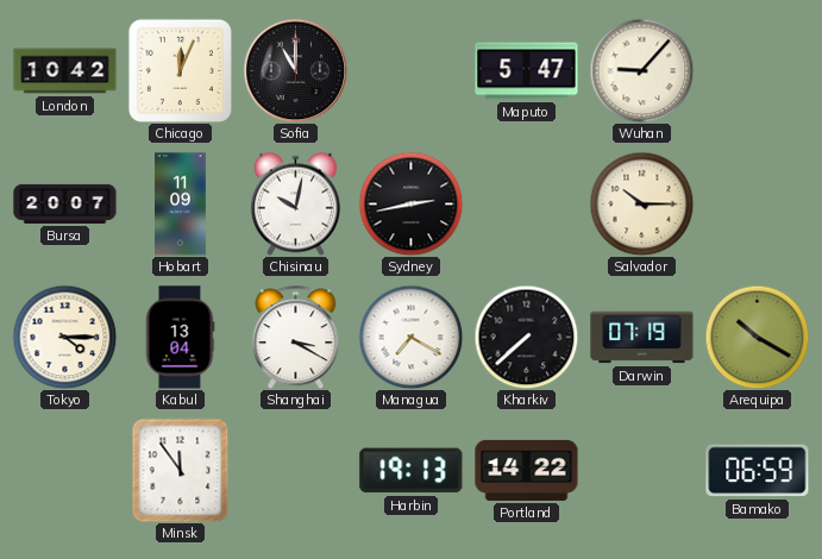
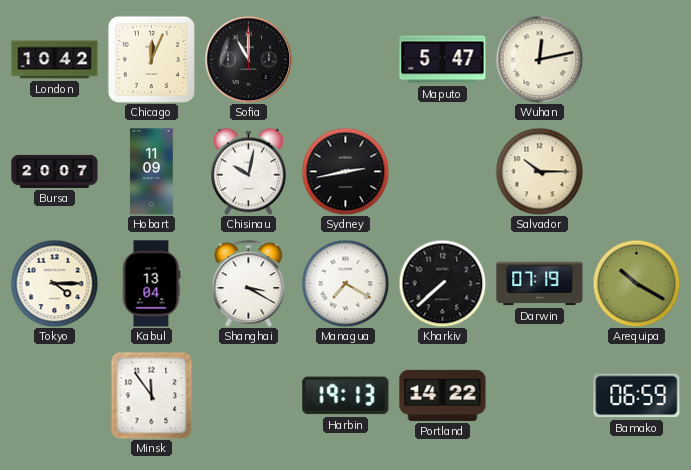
Wuhan: 9:07 -> 12:13 (539, 59)
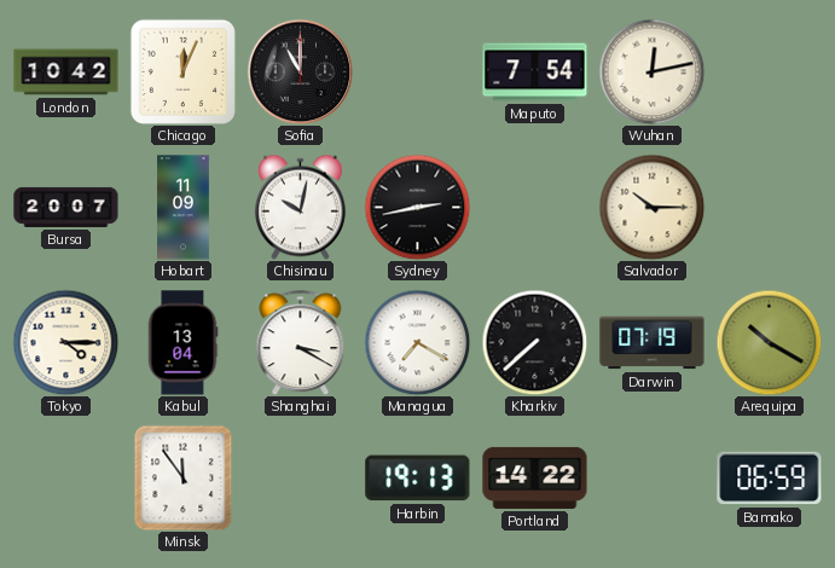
Maputo: 5:47 -> 7:54 (535, 73)
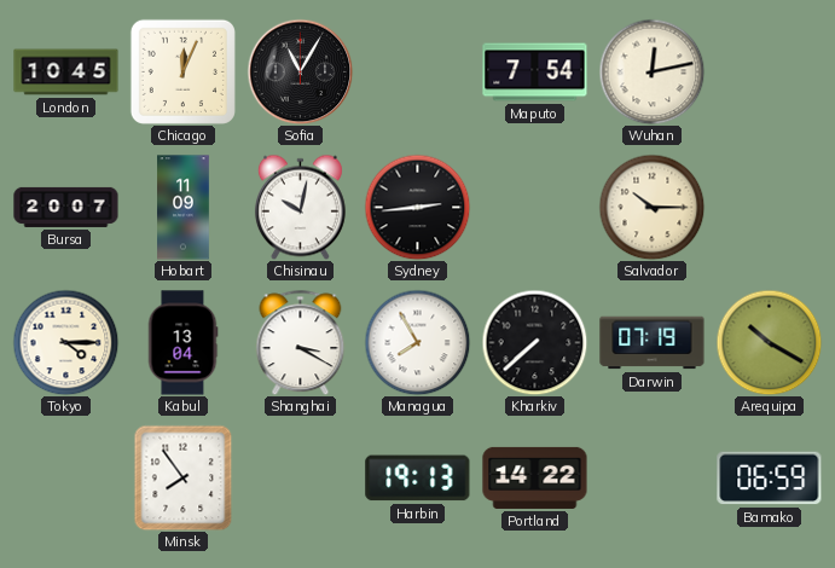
London: 10:42 -> 10:45 (66, 73)
Sofia: 11:00 -> 11:05 (300, 71)
Sydney: 2:43 -> 2:44 (417, 207)
Managua: 7:20 -> 7:55 (417, 342)
Minsk: 11:54 -> 7:54 (184, 477)
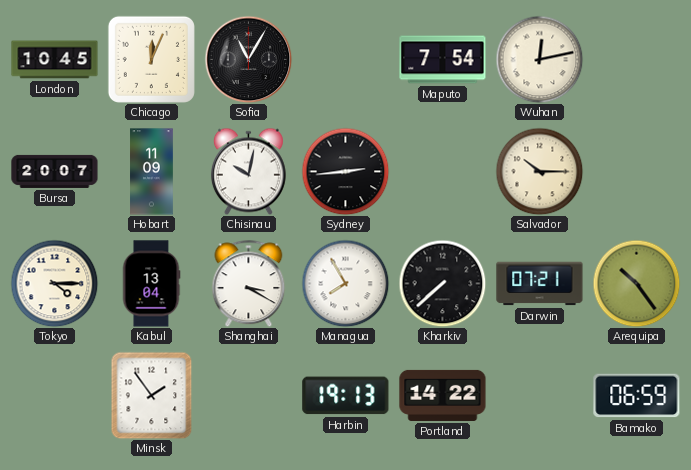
Darwin: 07:19 -> 07:21 (540, 284)
Arequipa: 10:20 -> 10:24 (636, 283)
Minsk: 7:54 -> 1:54 (152, 395)
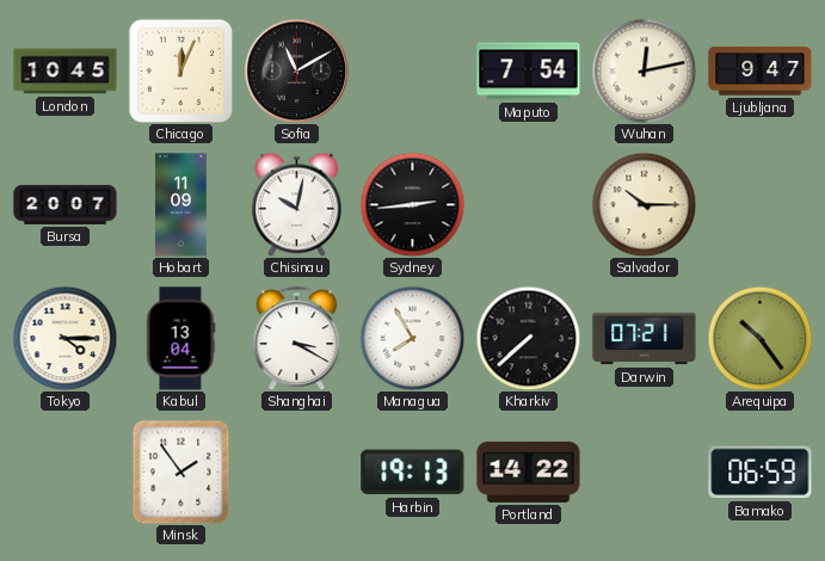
Sofia: 11:05 -> 11:10 (296, 70)
Ljubljana: none -> 9:47 (761, 72)
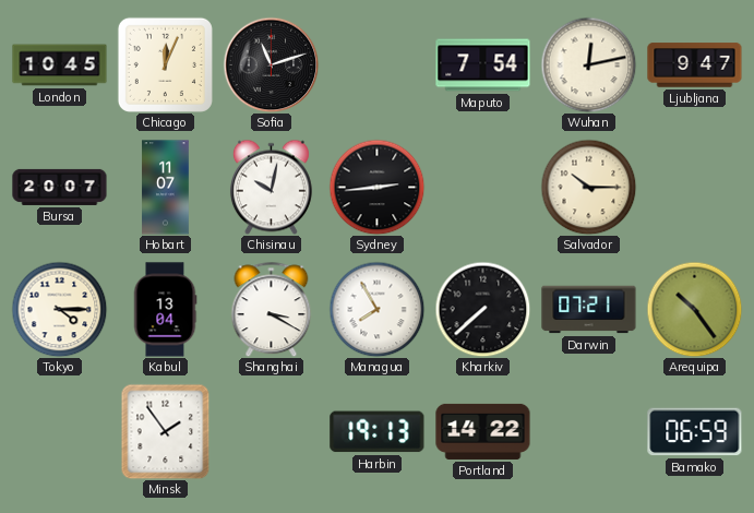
Sofia: 11:10 -> 11:12 (271, 64)
Hobart: 11:09 -> 11:07 (166, 188)
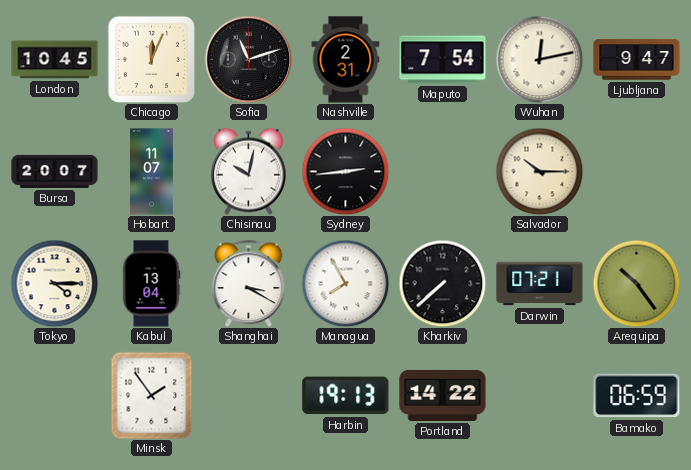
Nashville: none -> 2:31 (346, 60)
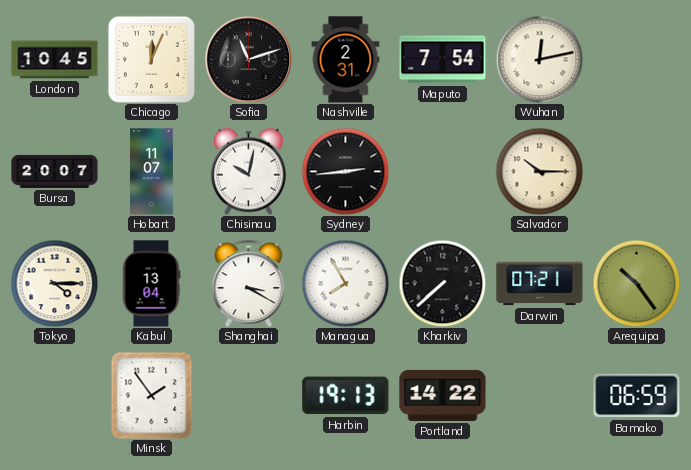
Ljubljana: 9:47 -> none (637, 60)
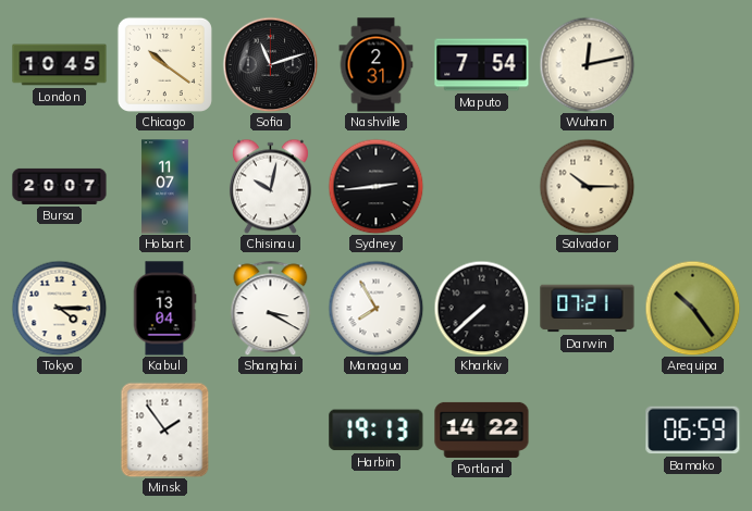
Chicago: 12:04 -> 10:21 (164, 64)
